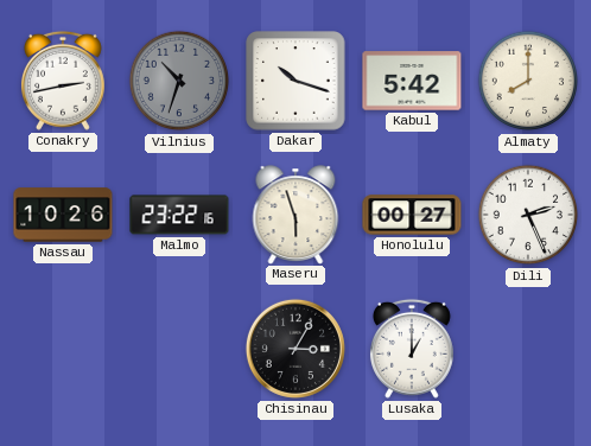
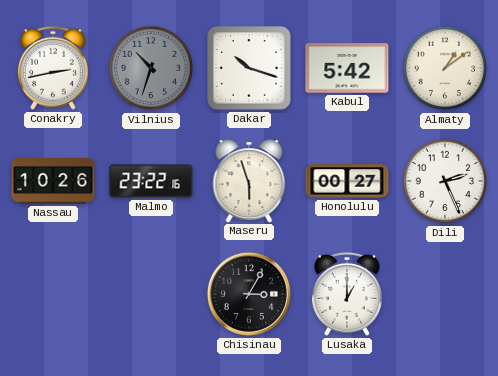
Almaty: 8:00 -> 1:09 (445, 68)
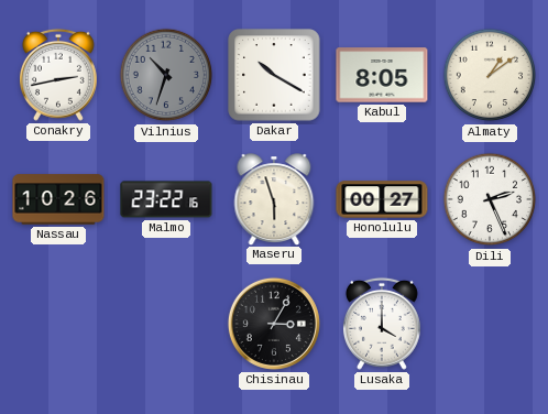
Dakar: 10:18 -> 10:20 (274, 75)
Kabul: 5:42 -> 8:05 (382, 75)
Lusaka: 1:00 -> 4:00 (382, 324)
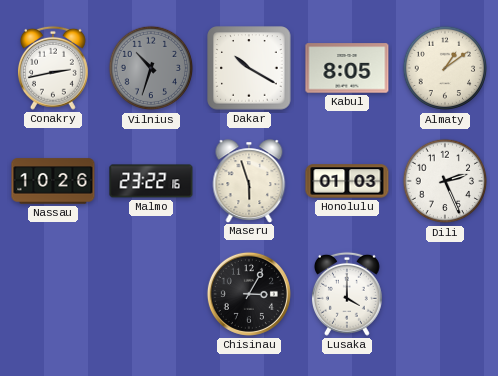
Honolulu: 00:27 -> 01:03 (347, 181)
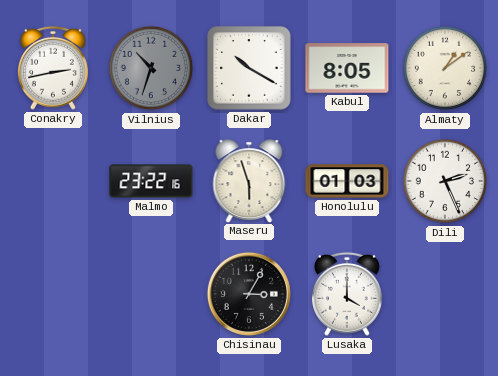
Nassau: 10:26 -> none (53, 181)
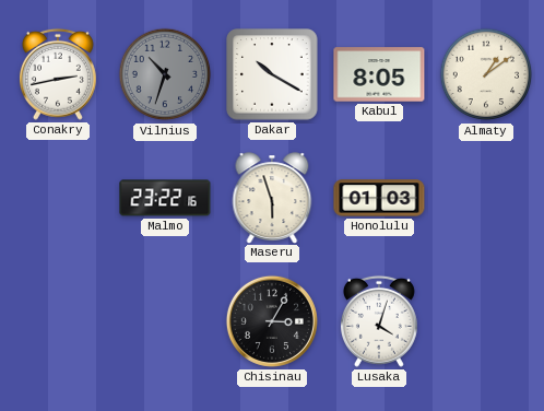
Dili: 2:26 -> none (445, 181)
Lusaka: 4:00 -> 4:03 (379, 321)
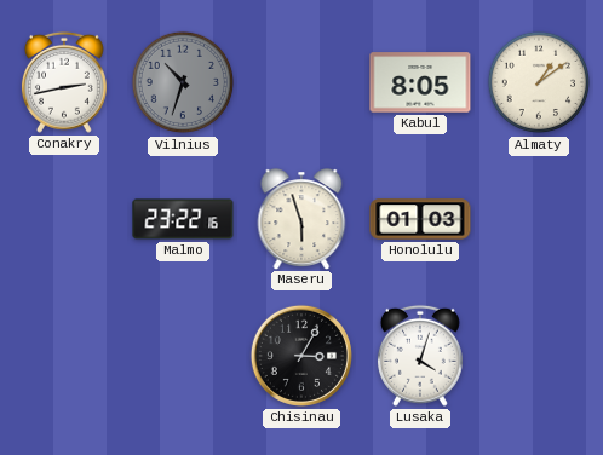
Dakar: 10:20 -> none (272, 74)
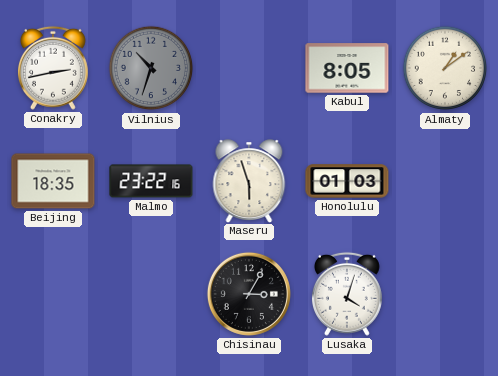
Beijing: none -> 18:35 (53, 181)
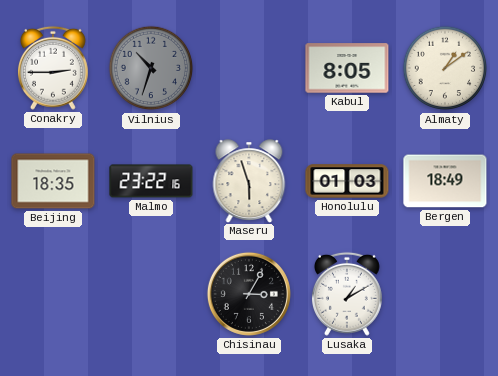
Conakry: 2:43 -> 2:45 (53, 68)
Bergen: none -> 18:49 (445, 181)
Lusaka: 4:03 -> 1:10 (347, 294)
